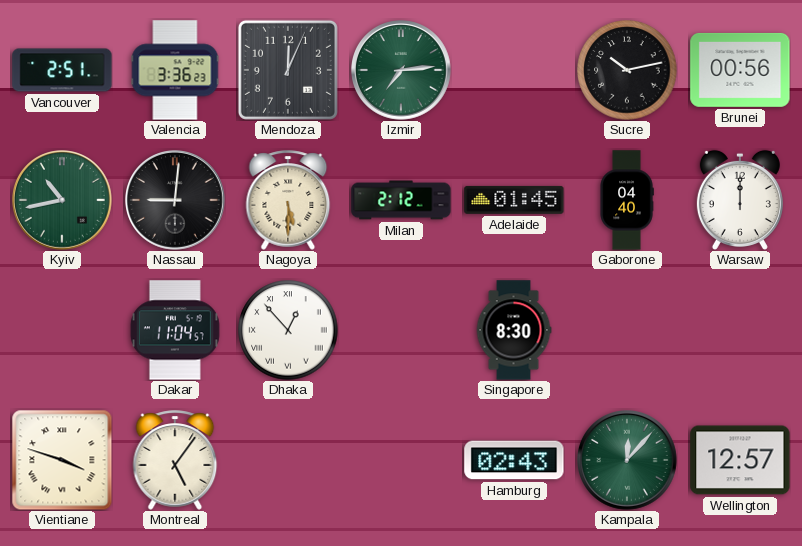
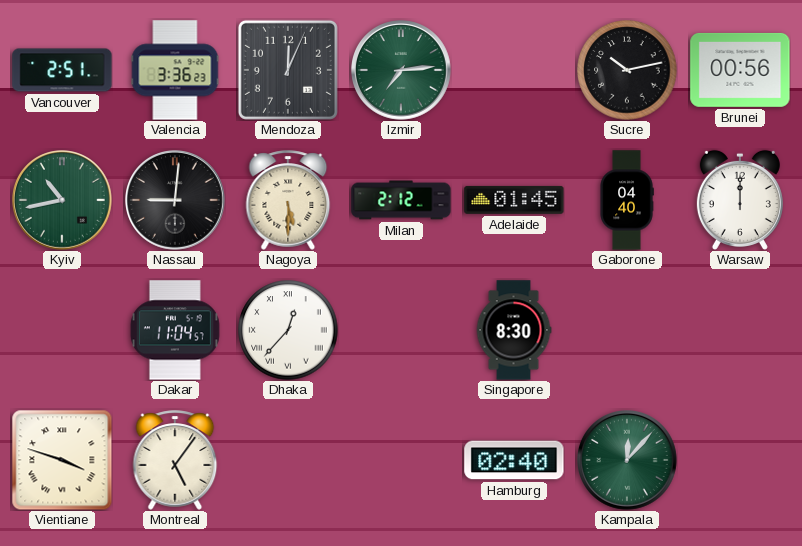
Dhaka: 12:53 -> 12:37 (288, 330)
Hamburg: 02:43 -> 02:40 (514, 460)
Wellington: 12:57 -> none (740, 460)
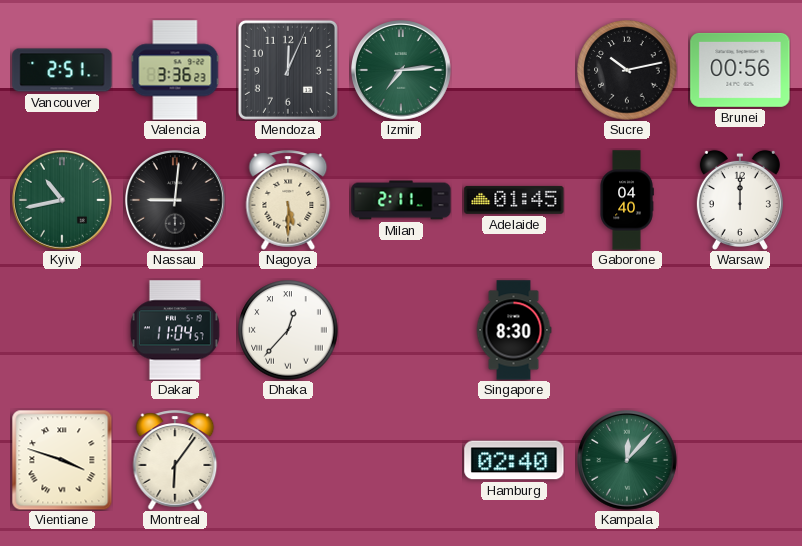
Milan: 2:12 -> 2:11 (401, 200)
Montreal: 5:06 -> 6:06 (175, 460)
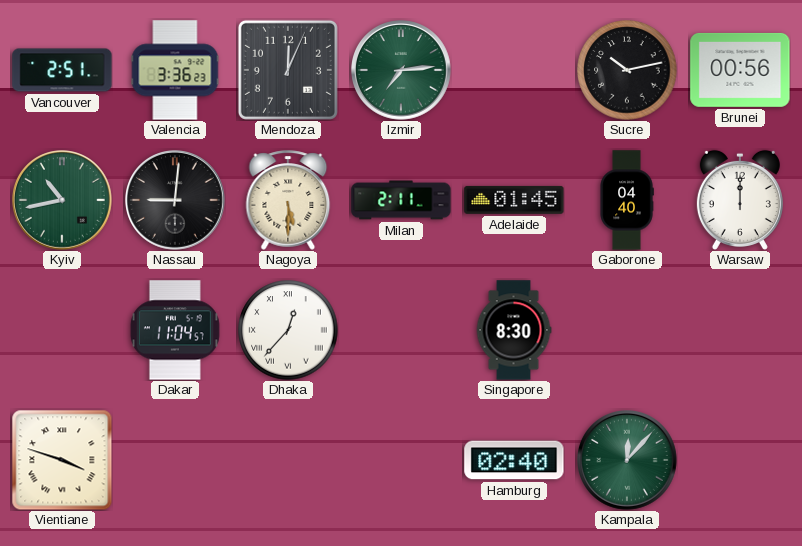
Montreal: 6:06 -> none (175, 460)
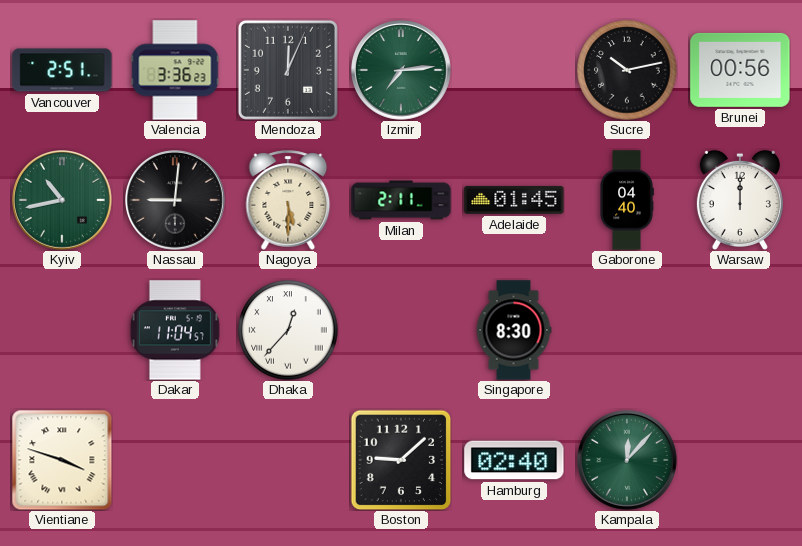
Boston: none -> 9:08 (401, 460)
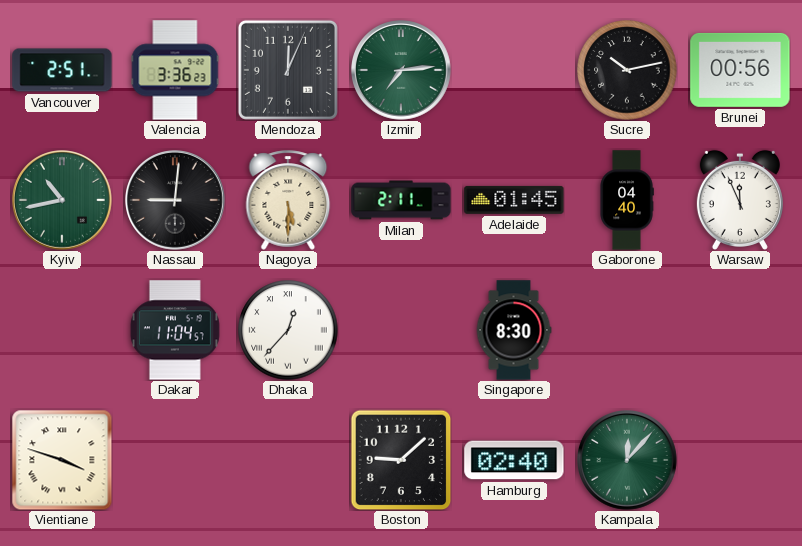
Warsaw: 12:00 -> 11:56 (740, 200)
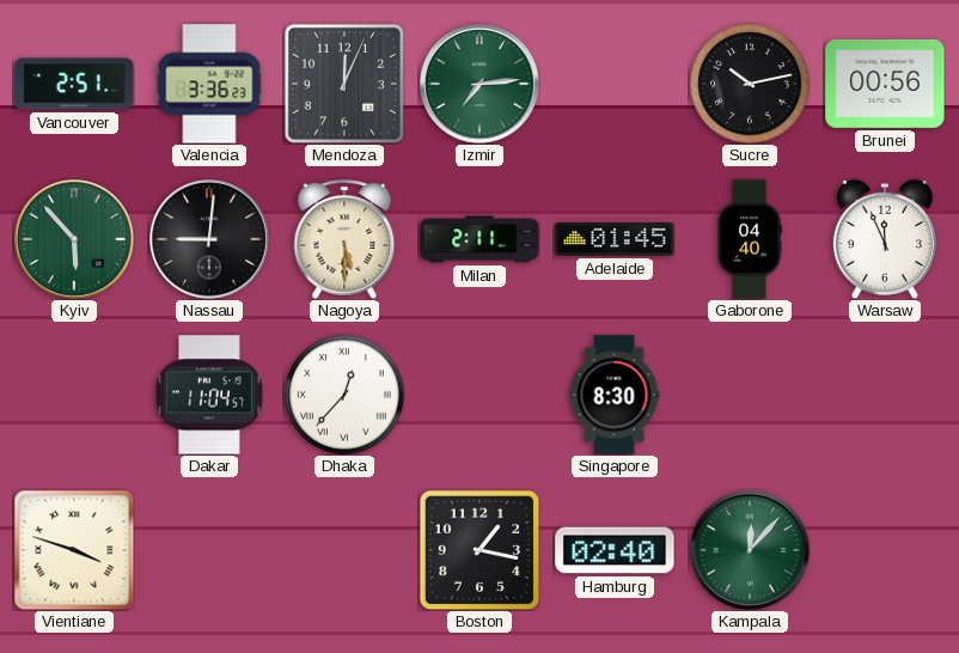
Kyiv: 10:43 -> 5:53 (75, 240)
Boston: 9:08 -> 1:17 (480, 550)
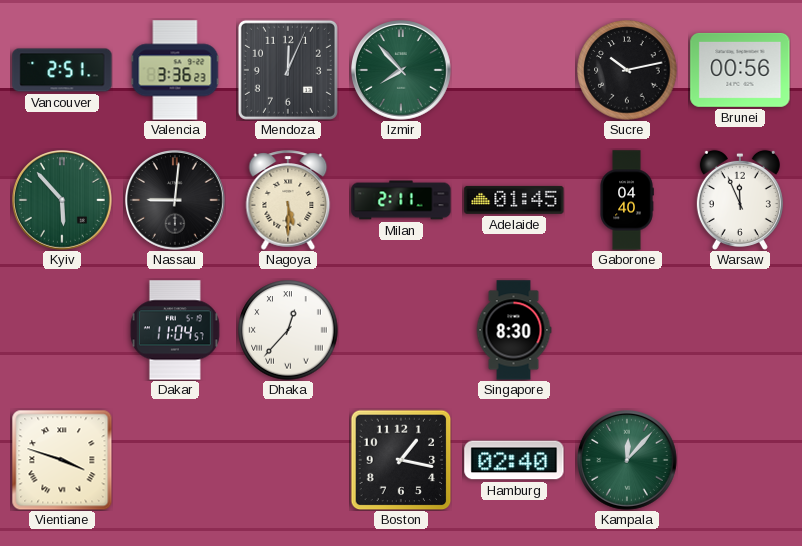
Izmir: 7:14 -> 7:53 (402, 71)
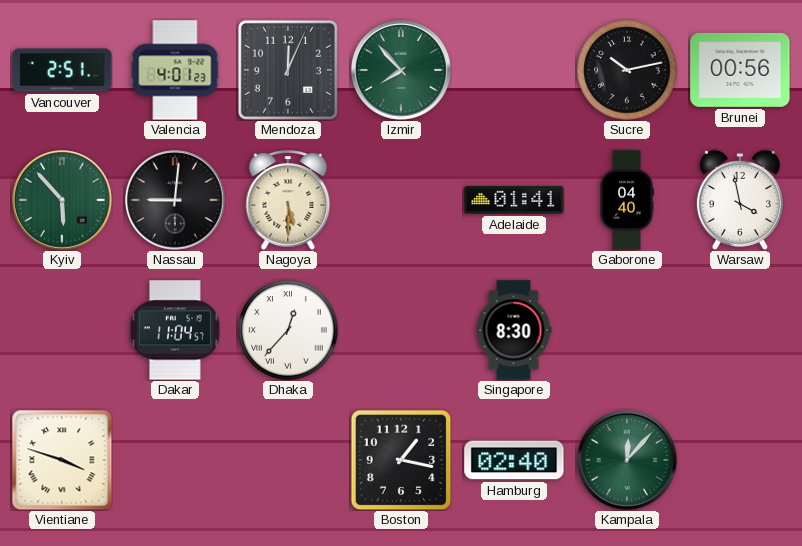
Valencia: 3:36 -> 4:01 (175, 70)
Milan: 2:11 -> none (401, 200)
Adelaide: 01:45 -> 01:41 (514, 200)
Warsaw: 11:56 -> 3:58 (740, 200)
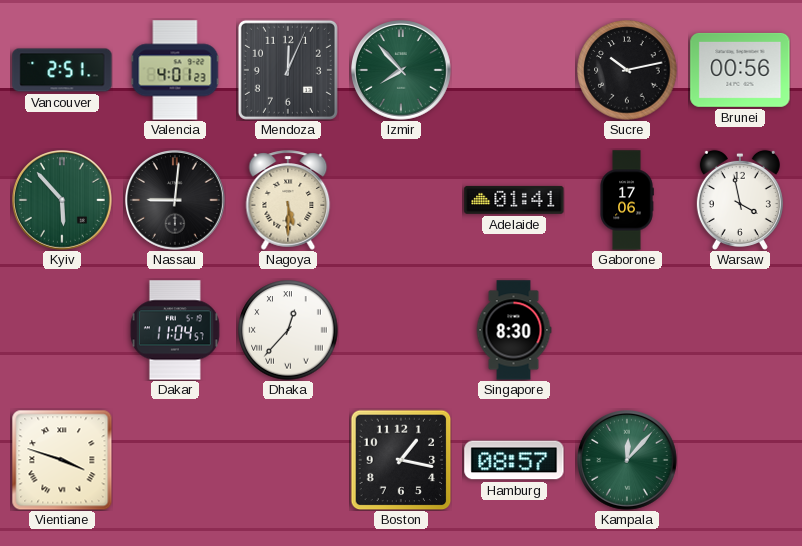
Gaborone: 04:40 -> 17:06 (627, 200)
Hamburg: 02:40 -> 08:57 (514, 460)
